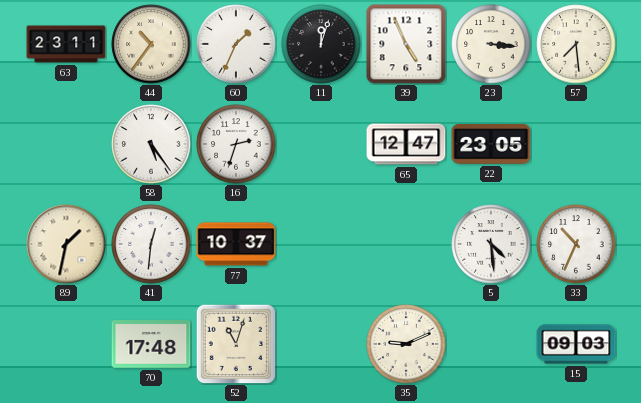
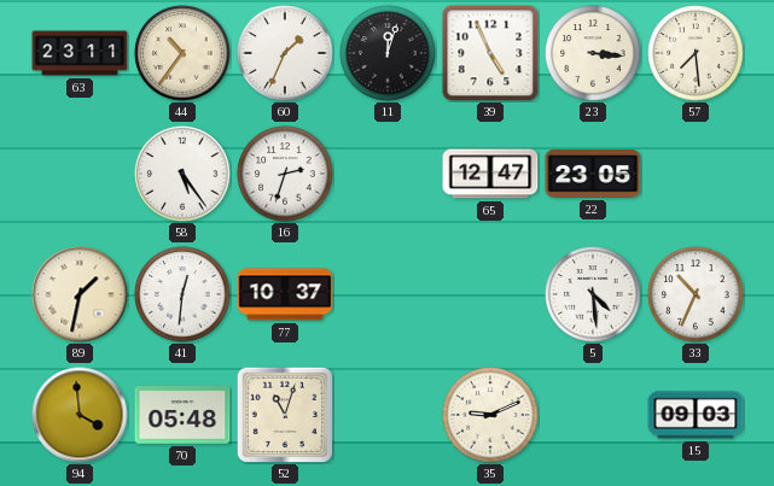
94: none -> 3:59 (80, 415)
70: 17:48 -> 05:48 (182, 415)
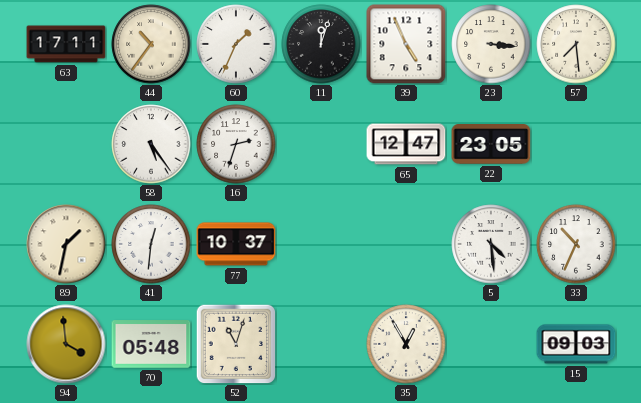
63: 23:11 -> 17:11 (66, 44)
35: 9:11 -> 12:55 (406, 344)
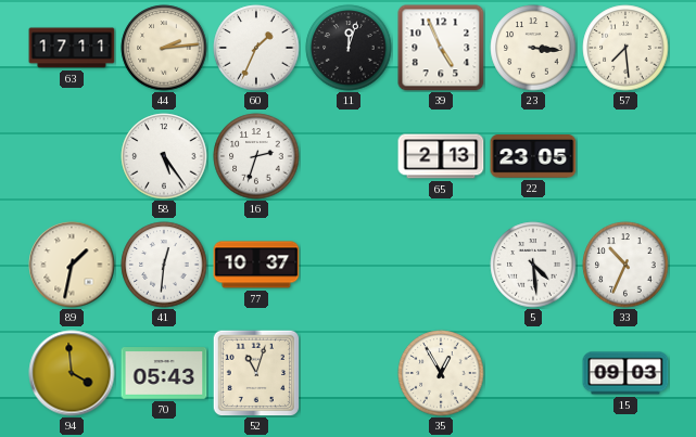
44: 10:36 -> 2:14 (164, 48)
65: 12:47 -> 2:13 (441, 156)
70: 05:48 -> 05:43 (164, 373)
